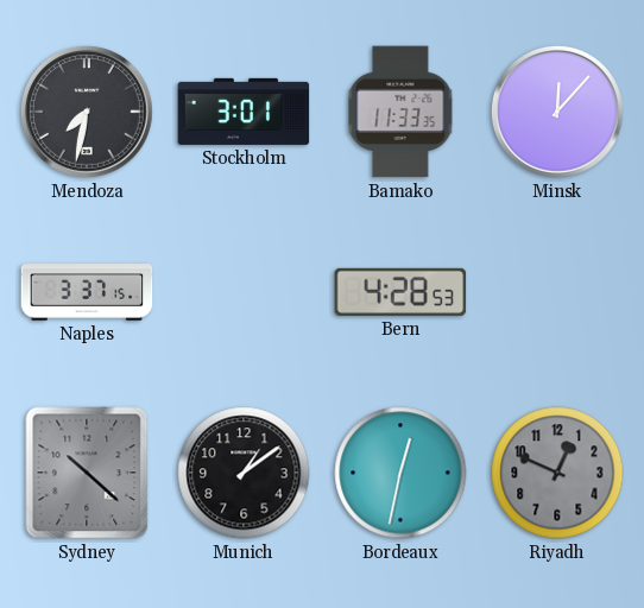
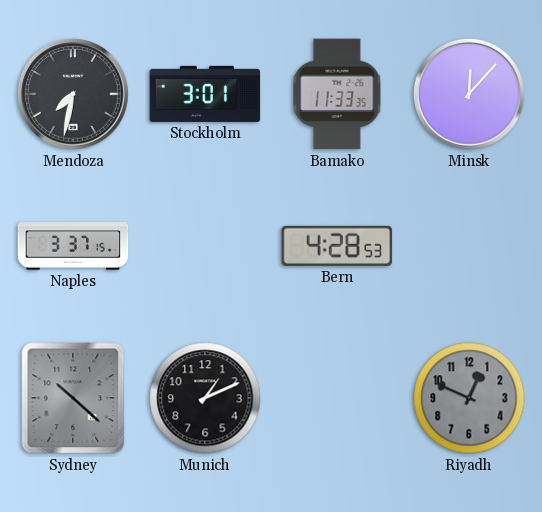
Munich: 1:09 -> 1:11 (205, 398)
Bordeaux: 12:32 -> none (400, 473)
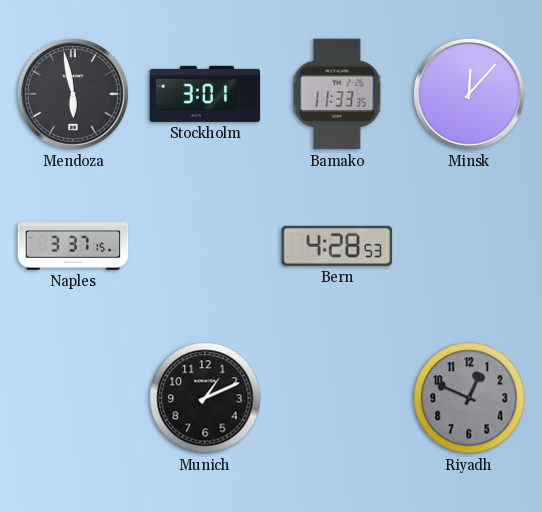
Mendoza: 7:32 -> 5:58 (73, 94)
Sydney: 10:22 -> none (73, 398)
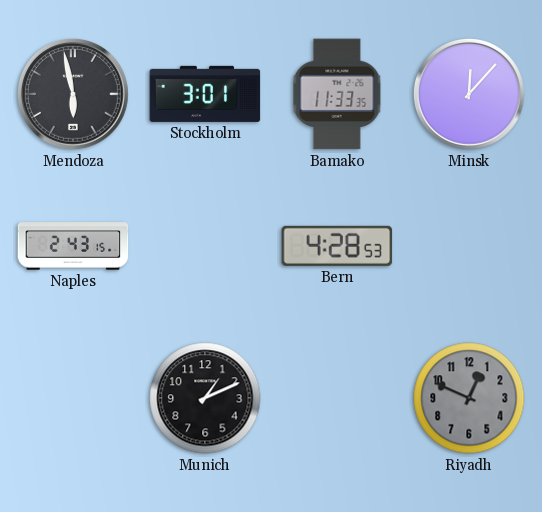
Naples: 3:37 -> 2:43 (73, 246)
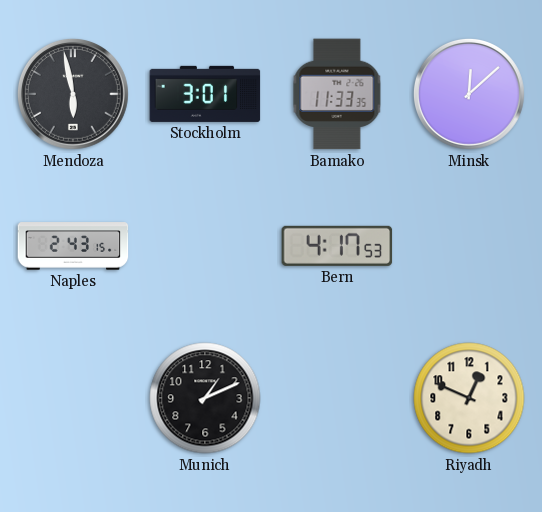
Minsk: 12:07 -> 12:08 (469, 94)
Bern: 4:28 -> 4:17 (337, 246)
Riyadh dial: grey -> cream (469, 398)
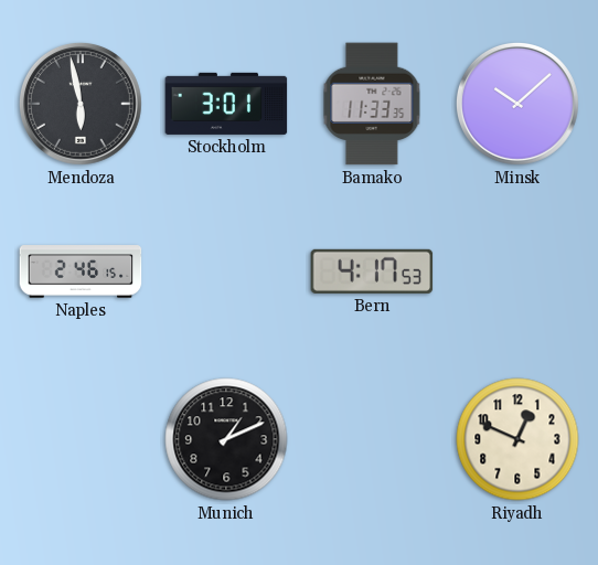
Minsk: 12:08 -> 10:08 (517, 104)
Naples: 2:43 -> 2:46 (81, 271)
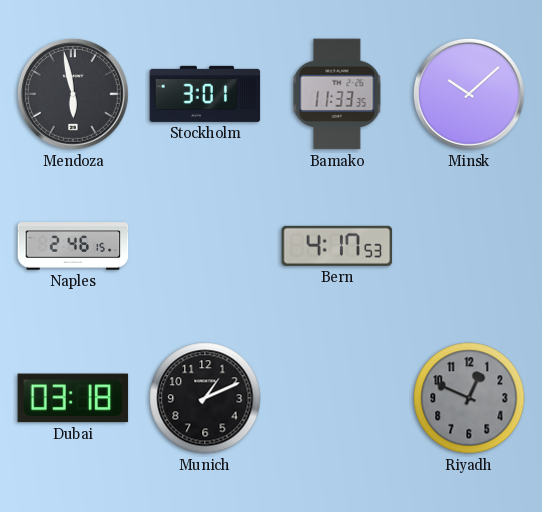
Dubai: none -> 03:18 (73, 398)
Riyadh dial: cream -> grey (469, 398)
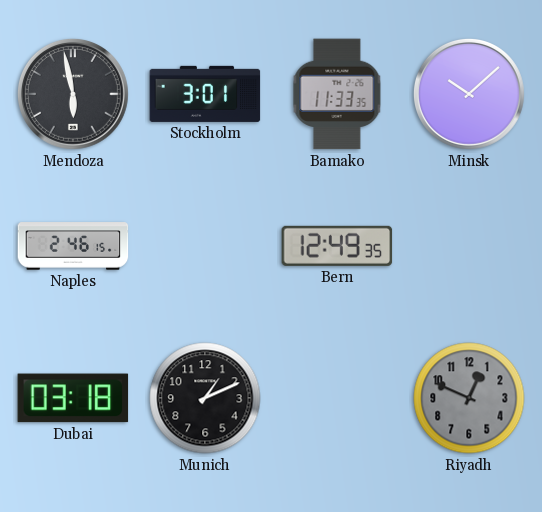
Bern: 4:17 -> 12:49 (337, 246)
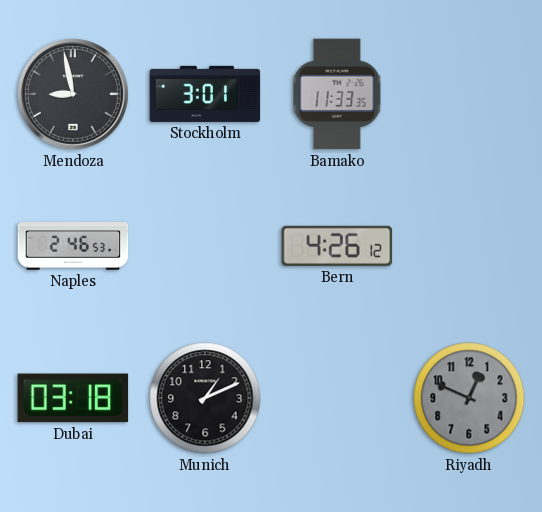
Mendoza: 5:58 -> 8:58 (73, 94)
Minsk: 10:08 -> none (469, 94)
Naples: 2:46:15 -> 2:46:53 (73, 246)
Bern: 12:49 -> 4:26 (337, 246)
